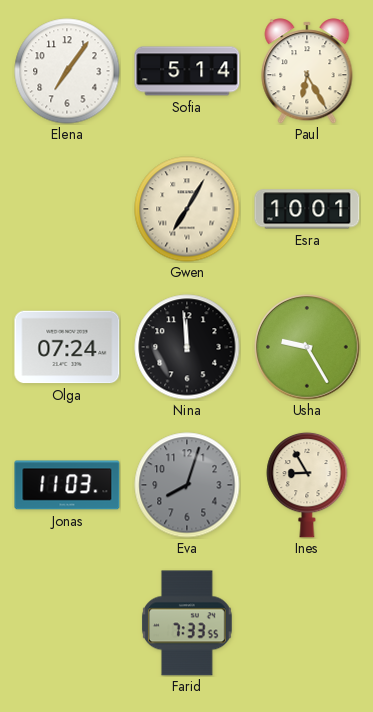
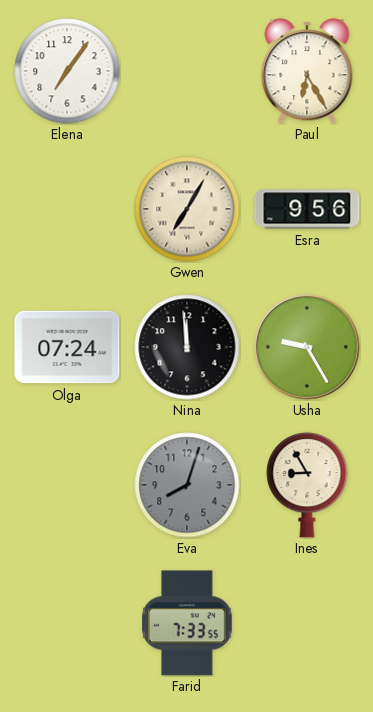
Sofia: 5:14 -> none (187, 71)
Esra: 10:01 -> 9:56 (307, 209)
Jonas: 11:03 -> none (67, 485)
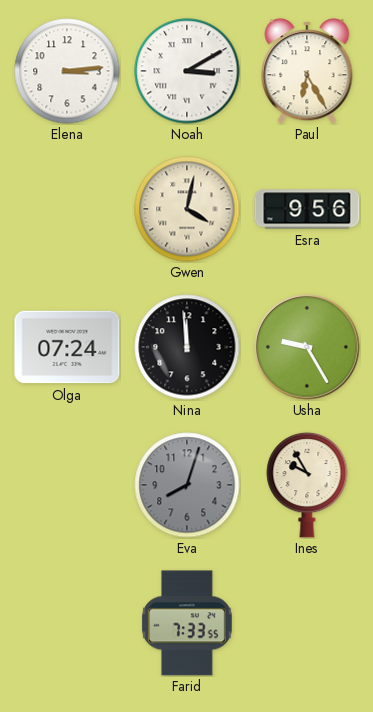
Elena: 7:06 -> 3:14 (67, 71)
Noah: none -> 3:10 (187, 71)
Gwen: 7:05 -> 4:02 (187, 209)
Ines: 8:55 -> 9:55 (307, 485)
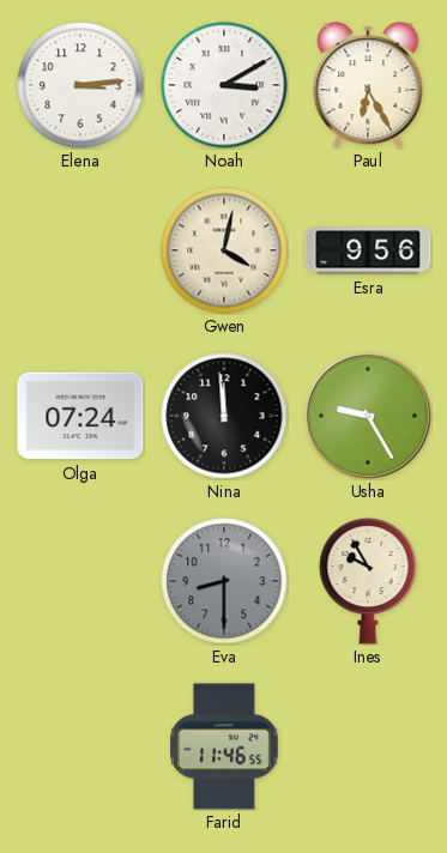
Eva: 8:03 -> 8:30 (224, 581)
Farid: 7:33 -> 11:46 (225, 746)
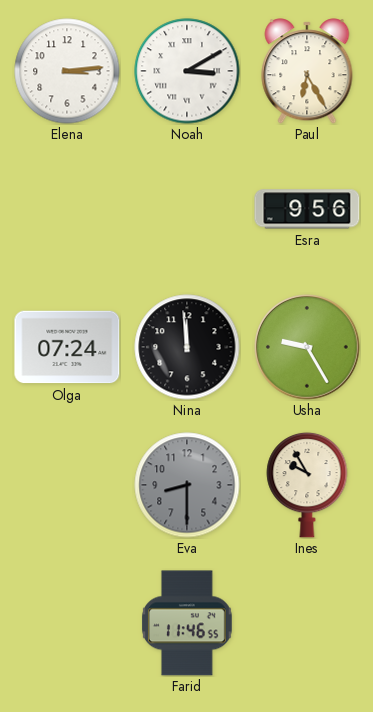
Gwen: 4:02 -> none (224, 250)
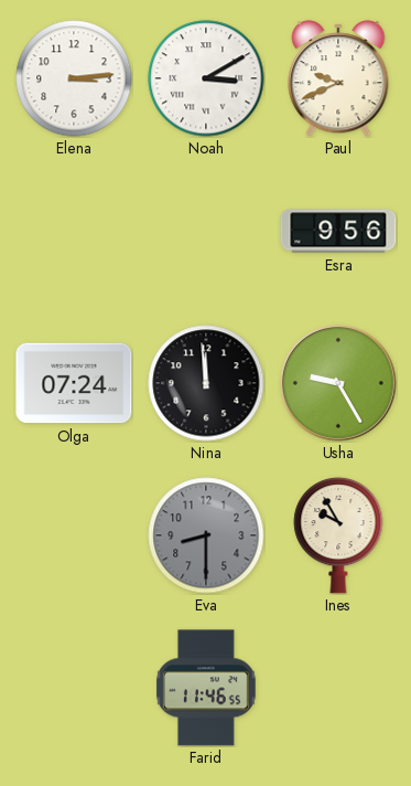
Paul: 6:25 -> 9:41 (338, 78)
